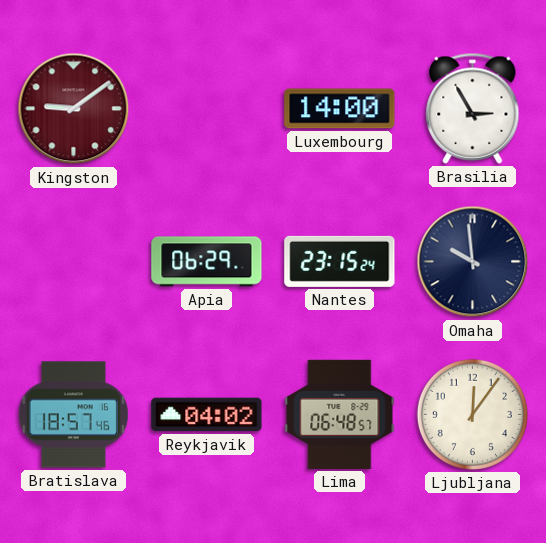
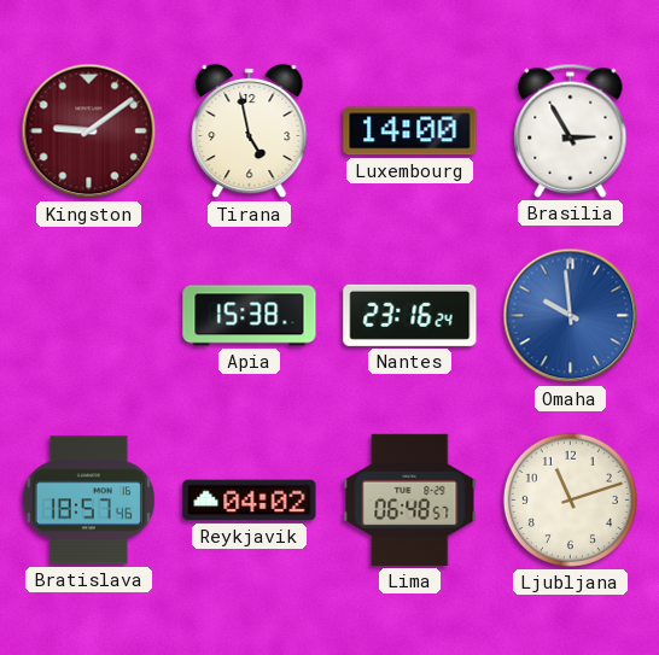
Tirana: none -> 4:58 (250, 131)
Apia: 06:29 -> 15:38 (250, 316)
Nantes: 23:15 -> 23:16 (410, 315)
Omaha dial: navy -> blue (571, 316)
Ljubljana: 12:06 -> 11:12 (570, 499)
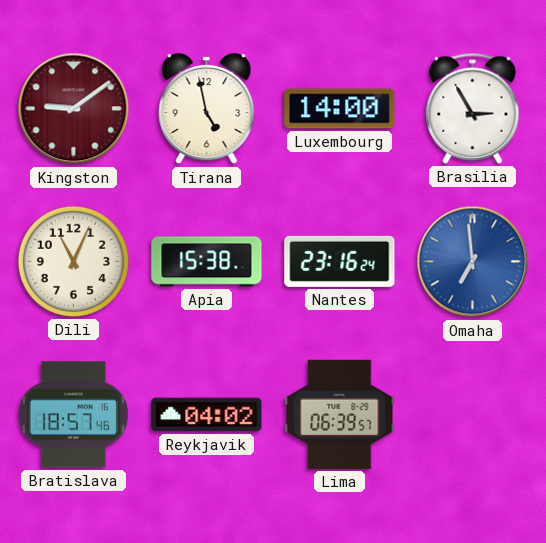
Dili: none -> 11:04 (73, 261)
Omaha: 9:59 -> 6:59 (473, 262)
Lima: 06:48 -> 06:39 (340, 414)
Ljubljana: 11:12 -> none (570, 499)
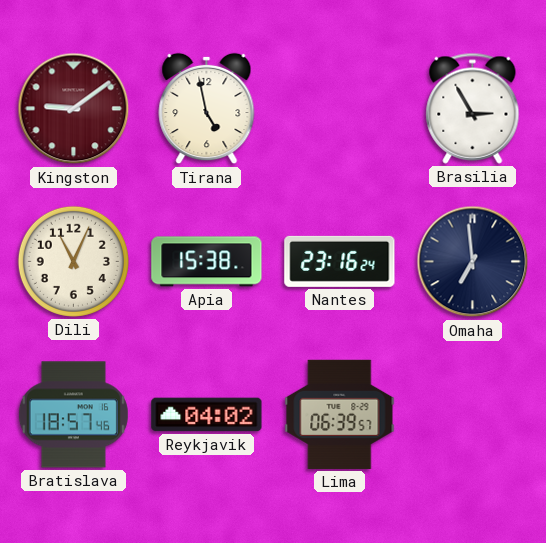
Luxembourg: 14:00 -> none (340, 109)
Omaha dial: blue -> navy (473, 262)
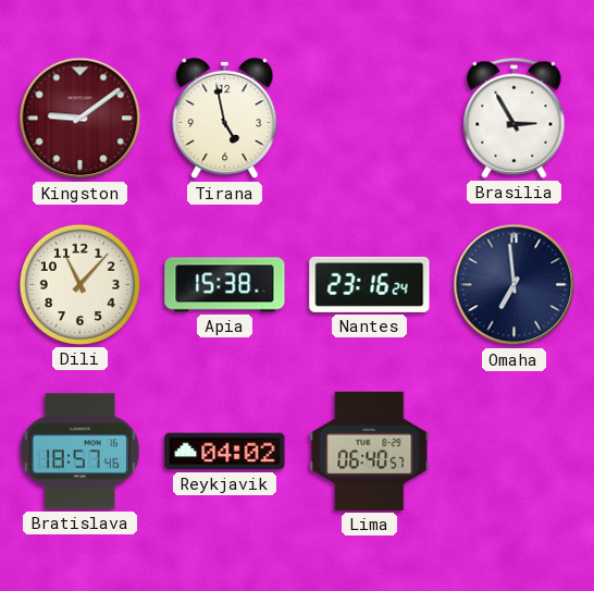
Dili: 11:04 -> 11:07 (79, 284)
Lima: 06:39 -> 06:40 (370, 451)
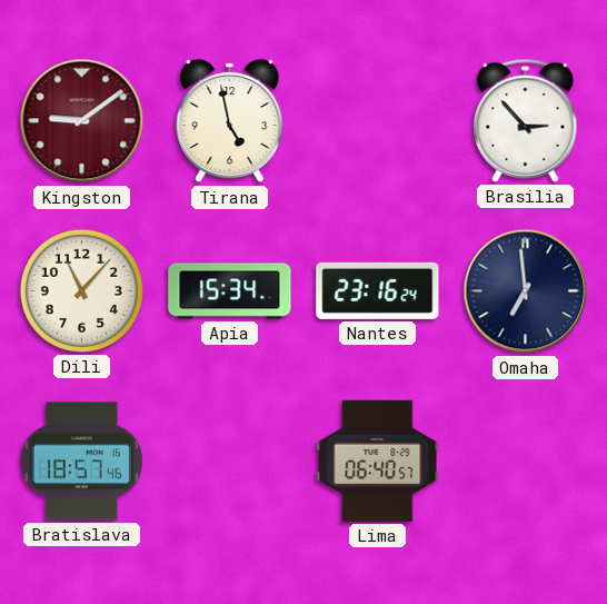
Brasilia: 2:55 -> 2:53 (526, 120)
Apia: 15:38 -> 15:34 (230, 291)
Reykjavik: 04:02 -> none (225, 452)
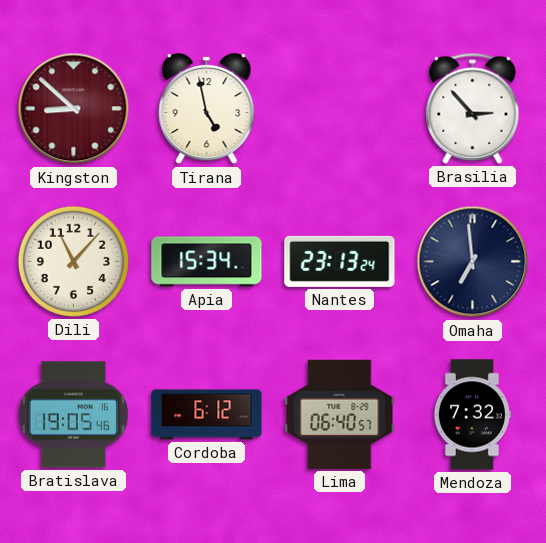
Kingston: 9:09 -> 8:52 (74, 109)
Nantes: 23:16 -> 23:13 (340, 261)
Bratislava: 18:57 -> 19:05 (73, 415)
Cordoba: none -> 6:12 (207, 415)
Mendoza: none -> 7:32 (471, 415)
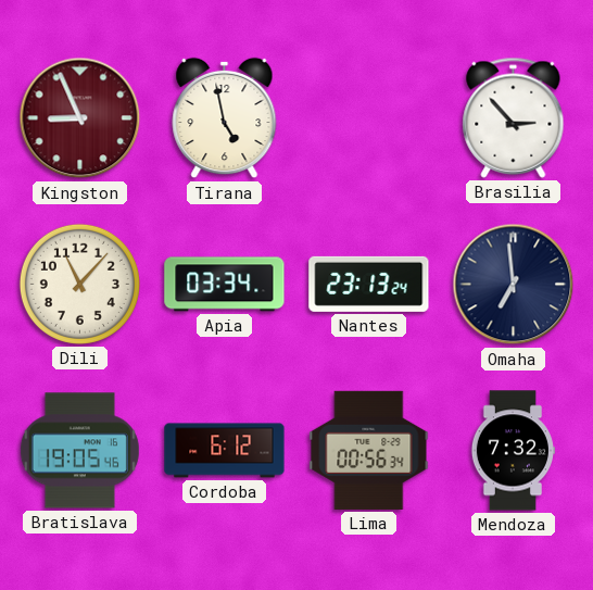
Kingston: 8:52 -> 8:56 (80, 118)
Apia: 15:34 -> 03:34 (225, 285)
Lima: 06:40 -> 00:56 (369, 450)
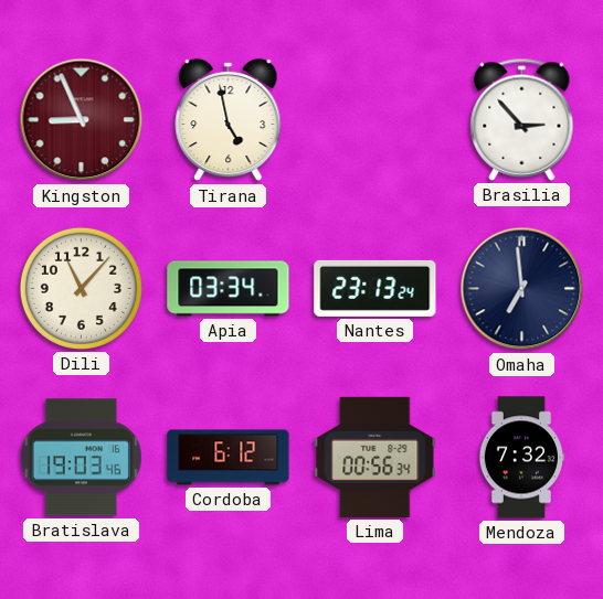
Bratislava: 19:05 -> 19:03 (81, 458)
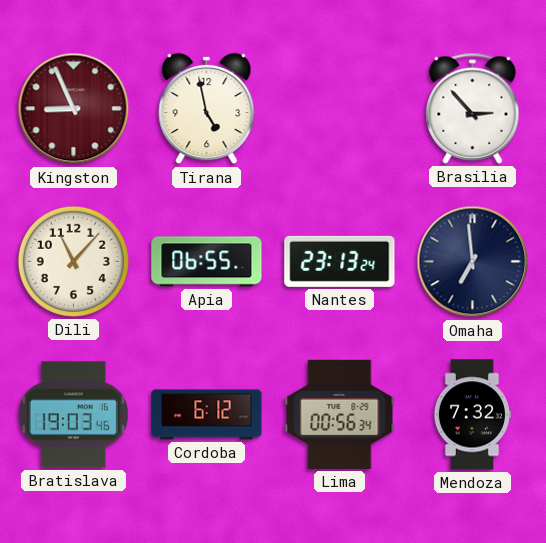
Apia: 03:34 -> 06:55 (207, 262)
